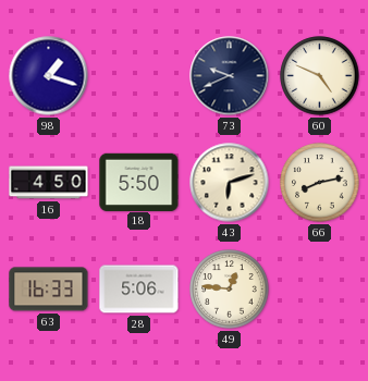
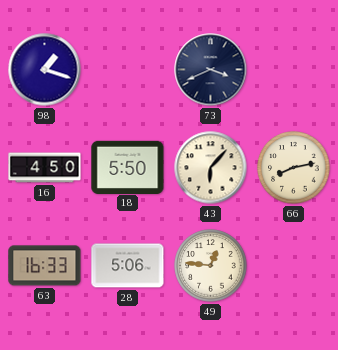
73: 9:41 -> 3:41 (211, 70)
60: 4:49 -> none (320, 76)
43: 6:12 -> 6:07 (211, 168)
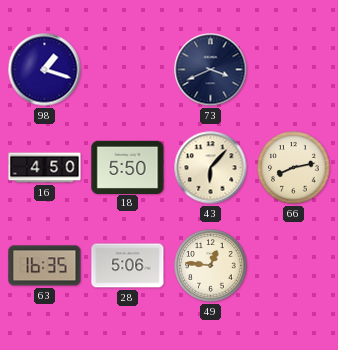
63: 16:33 -> 16:35 (45, 266)
